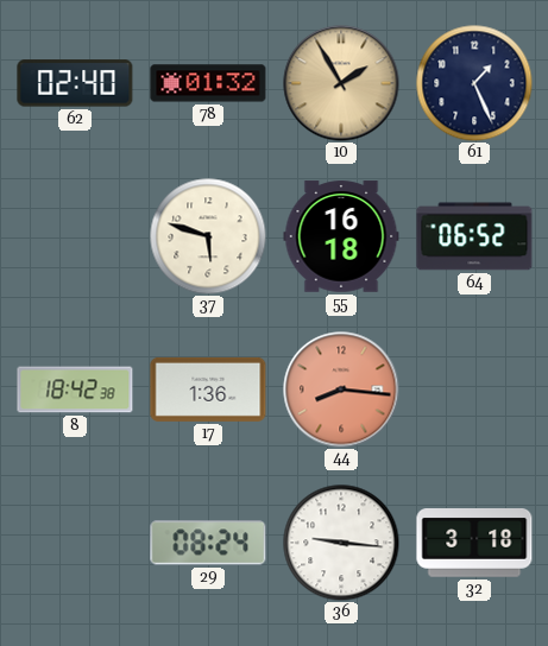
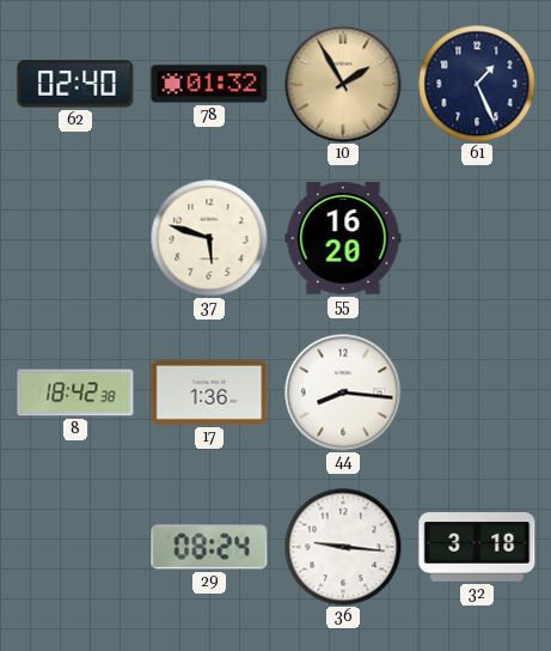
55: 16:18 -> 16:20 (343, 238)
64: 06:52 -> none (474, 236)
44 dial: salmon -> white (343, 393)
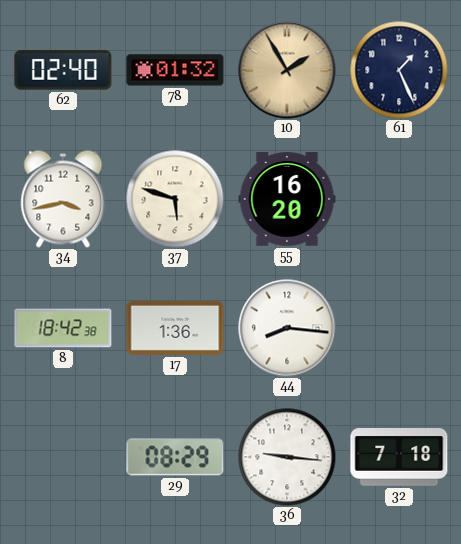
34: none -> 3:43 (63, 199)
29: 08:24 -> 08:29 (175, 457)
32: 3:18 -> 7:18 (399, 457)
